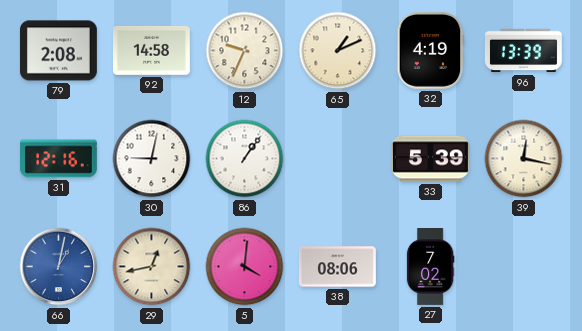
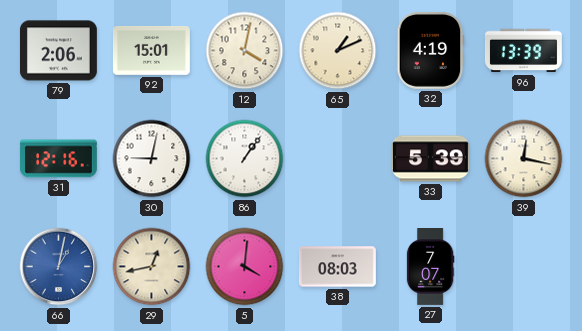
79: 2:08 -> 2:06 (58, 51)
92: 14:58 -> 15:01 (151, 50)
12: 9:34 -> 4:02 (245, 51)
38: 08:06 -> 08:03 (337, 267)
27: 7:02 -> 7:07 (430, 267)
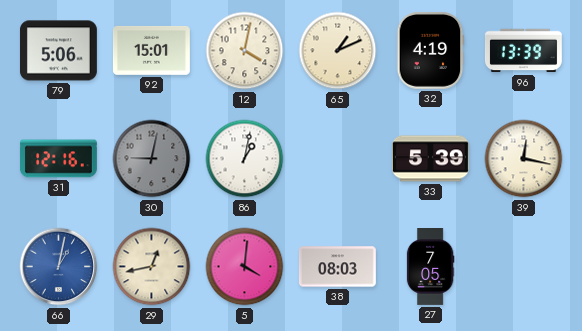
79: 2:06 -> 5:06 (58, 51)
30 dial: white -> grey (152, 159)
86: 1:06 -> 1:02 (245, 159)
27: 7:07 -> 7:05 (430, 267)
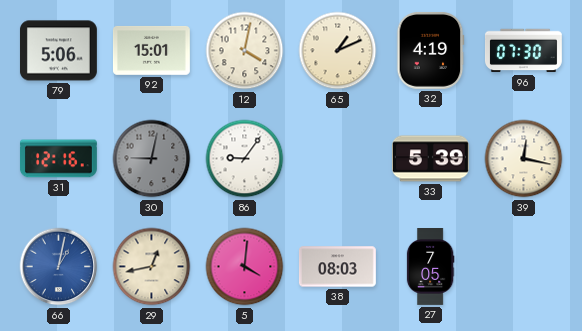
96: 13:39 -> 07:30 (523, 51)
86: 1:02 -> 9:06 (245, 159)
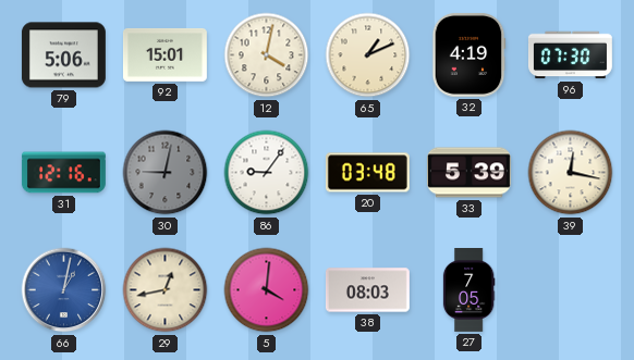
20: none -> 03:48 (367, 173)
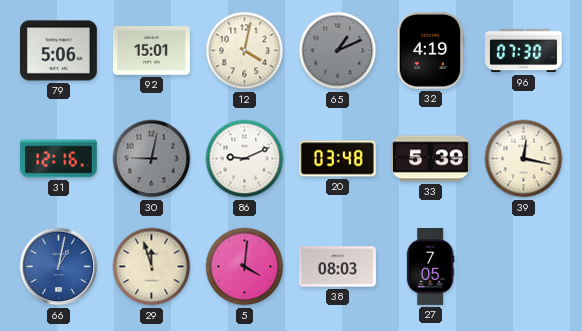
65 dial: cream -> grey (338, 51)
86: 9:06 -> 9:11 (245, 159)
29: 12:43 -> 11:57 (152, 267)
